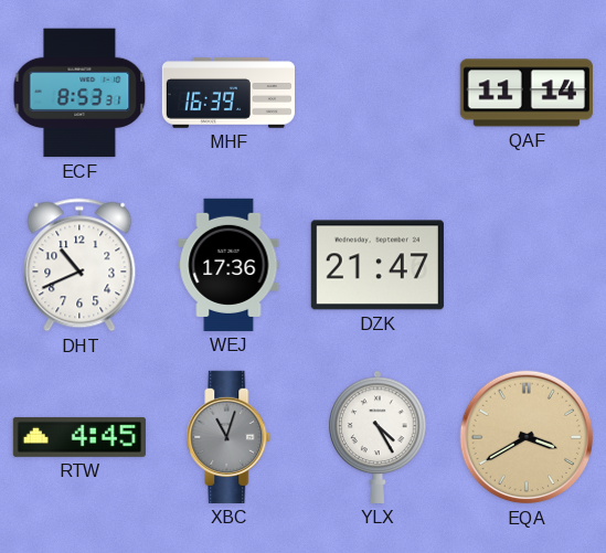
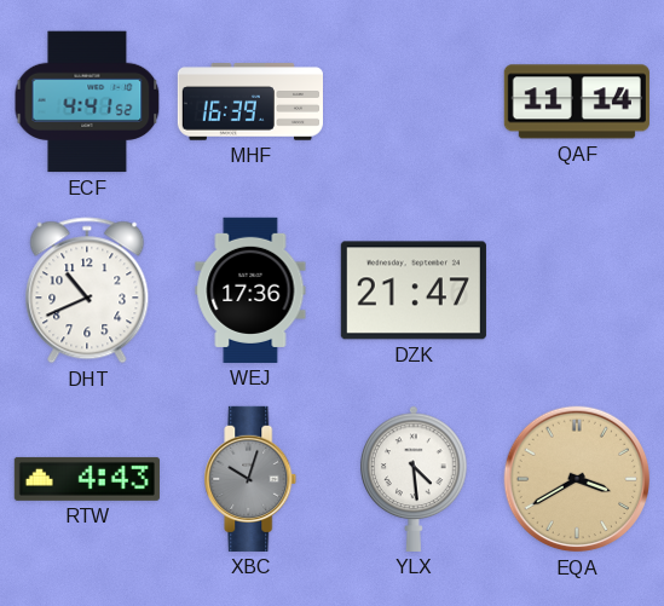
ECF: 8:53 -> 4:41 (87, 102)
RTW: 4:45 -> 4:43 (87, 479)
XBC: 11:03 -> 10:03 (250, 479)
YLX: 4:25 -> 4:29 (414, 479)
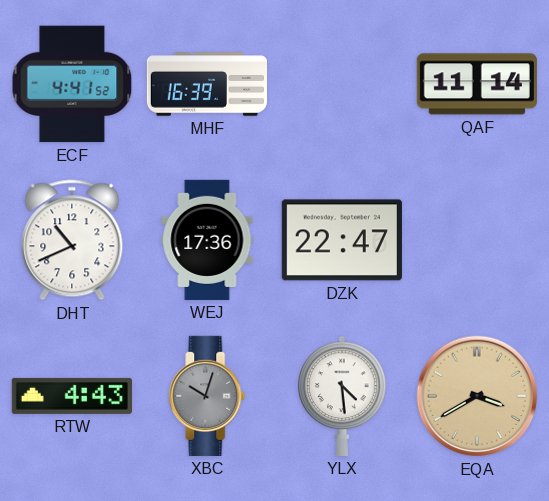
DZK: 21:47 -> 22:47 (342, 240)
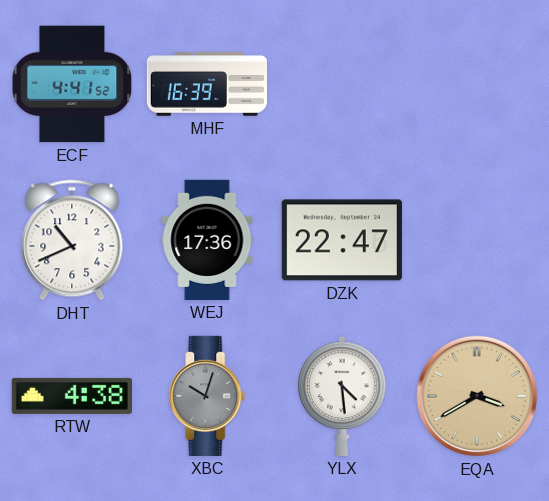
QAF: 11:14 -> none (477, 84)
RTW: 4:43 -> 4:38 (72, 396)
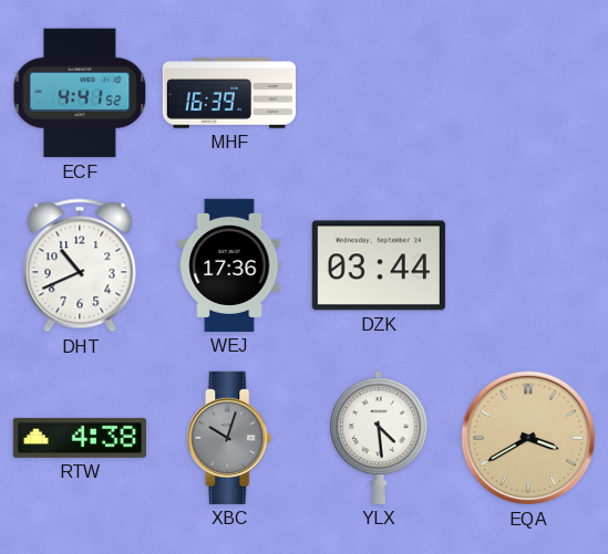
DZK: 22:47 -> 03:44 (379, 265)
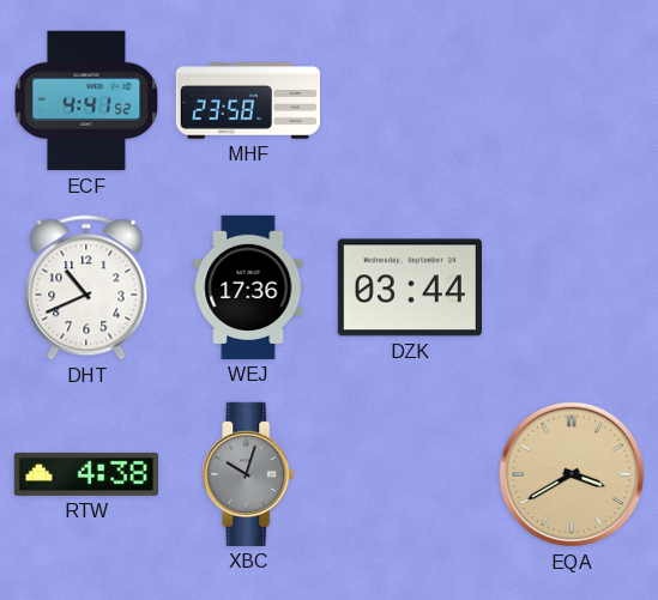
MHF: 16:39 -> 23:58 (247, 101)
YLX: 4:29 -> none (379, 438)
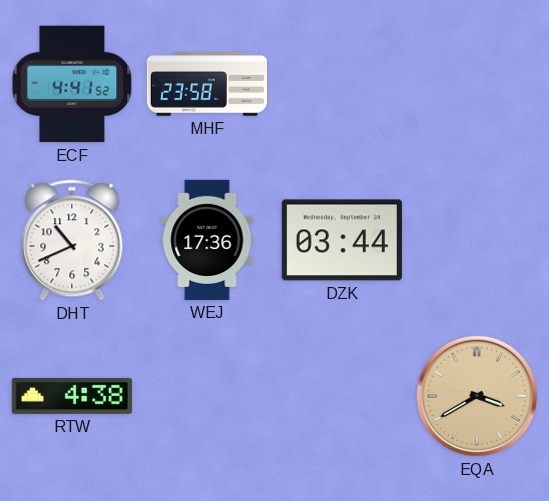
XBC: 10:03 -> none (248, 474)
